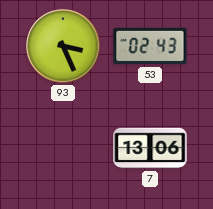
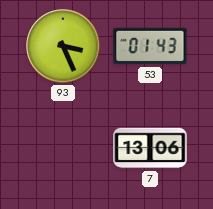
53: 02:43 -> 01:43 (150, 46)
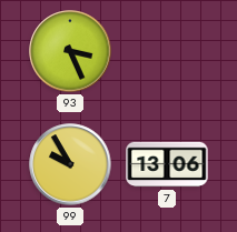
53: 01:43 -> none (150, 46)
99: none -> 9:55 (70, 164)
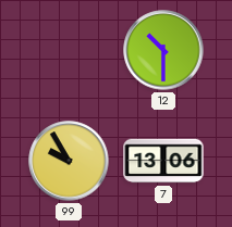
93: 3:26 -> none (70, 51)
12: none -> 10:30 (163, 50)
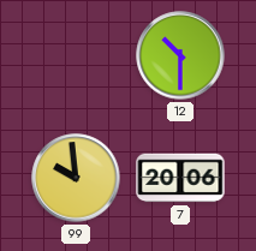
99: 9:55 -> 9:59 (76, 178)
7: 13:06 -> 20:06 (180, 178)
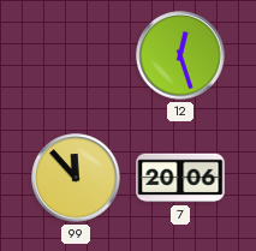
12: 10:30 -> 12:27 (180, 55)
99: 9:59 -> 11:53 (76, 178)
